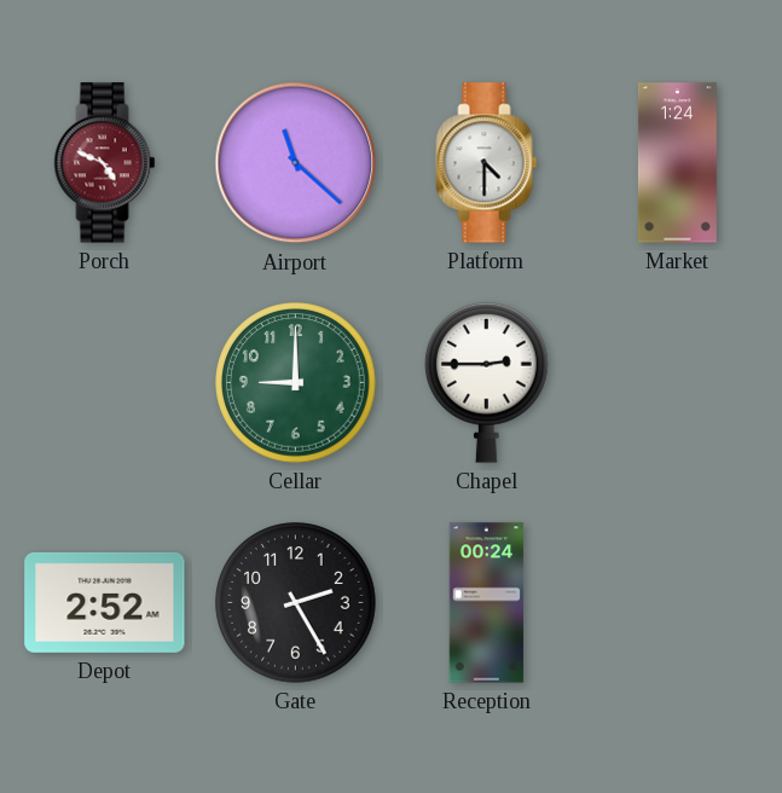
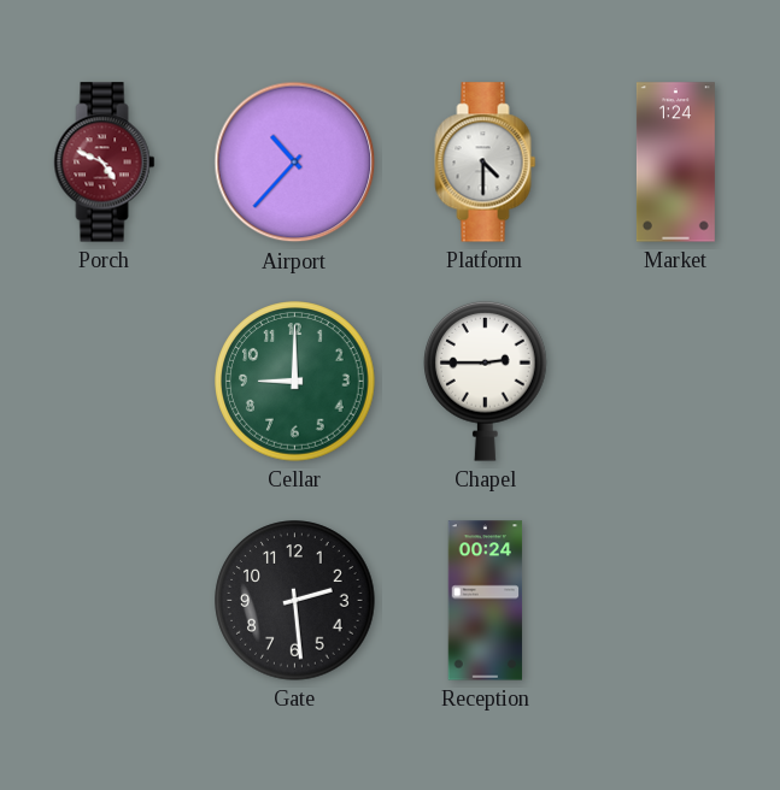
Airport: 11:22 -> 10:37 (295, 163)
Depot: 2:52 -> none (105, 602)
Gate: 2:25 -> 2:29 (295, 601)
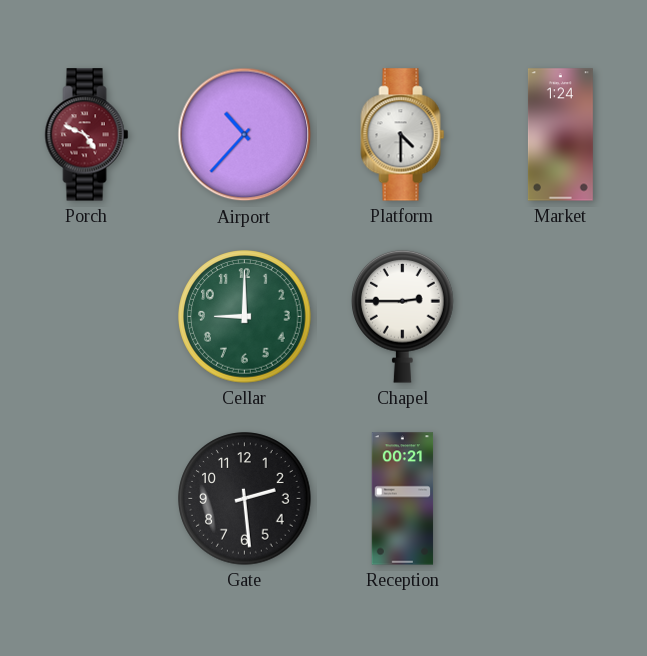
Reception: 00:24 -> 00:21 (403, 499)
